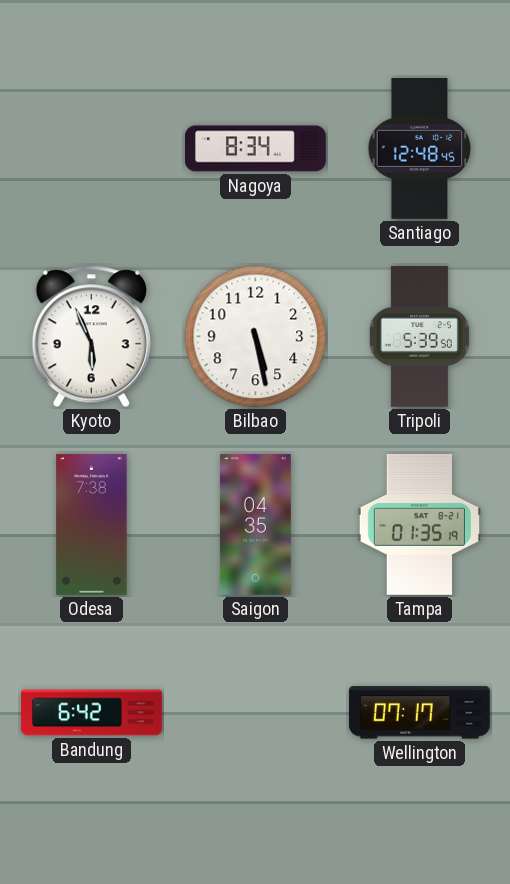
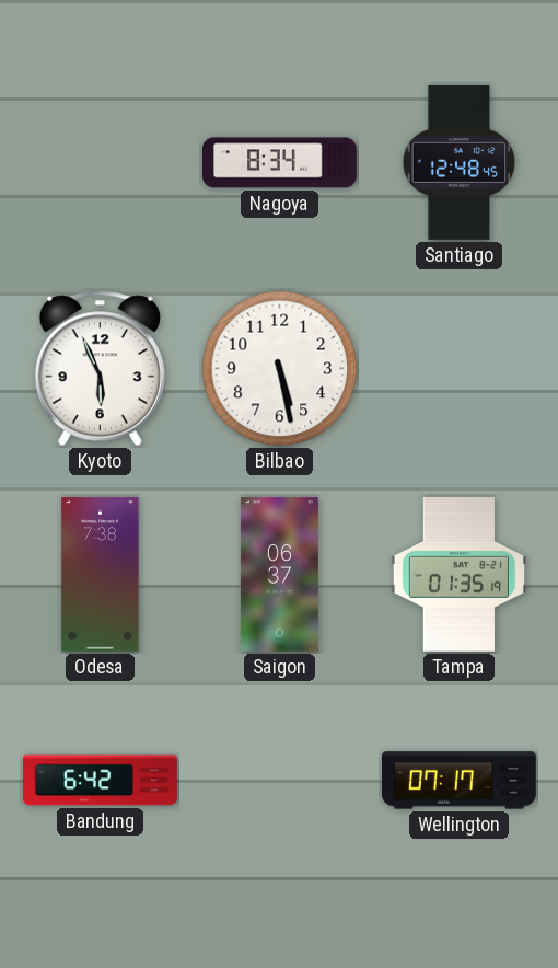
Tripoli: 5:39 -> none (419, 336)
Saigon: 04:35 -> 06:37 (279, 574)
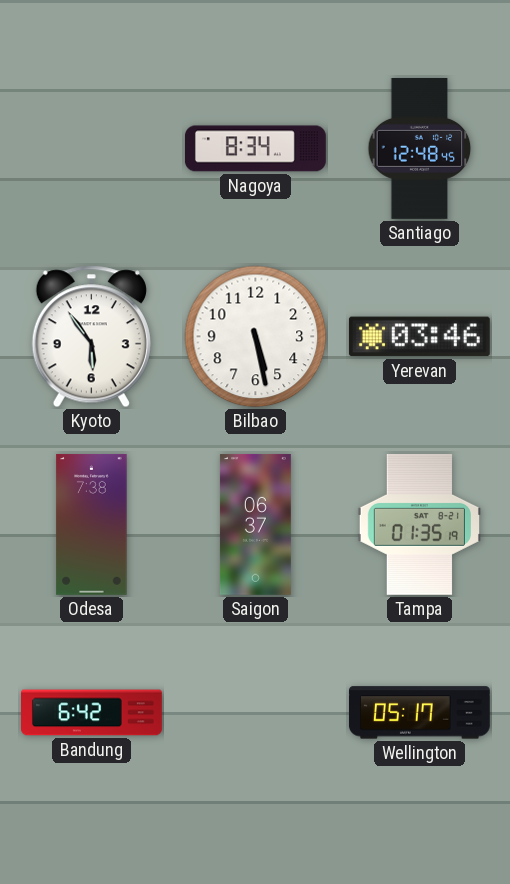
Kyoto: 5:56 -> 5:54 (91, 337)
Yerevan: none -> 03:46 (419, 337)
Wellington: 07:17 -> 05:17 (419, 713)
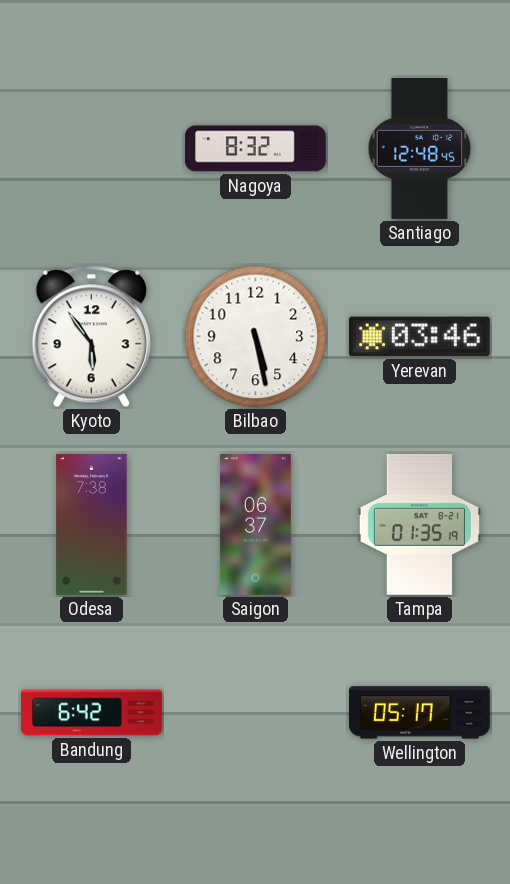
Nagoya: 8:34 -> 8:32 (255, 149)
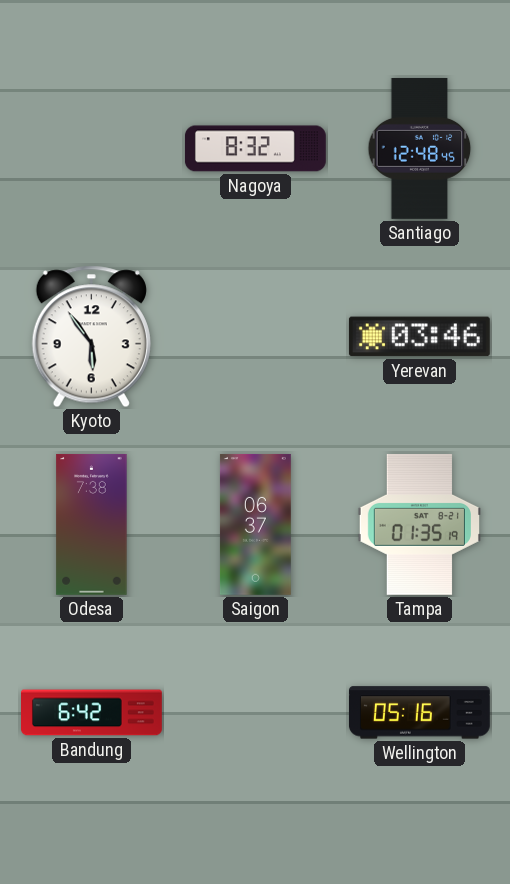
Bilbao: 5:28 -> none (256, 337)
Wellington: 05:17 -> 05:16 (419, 713)
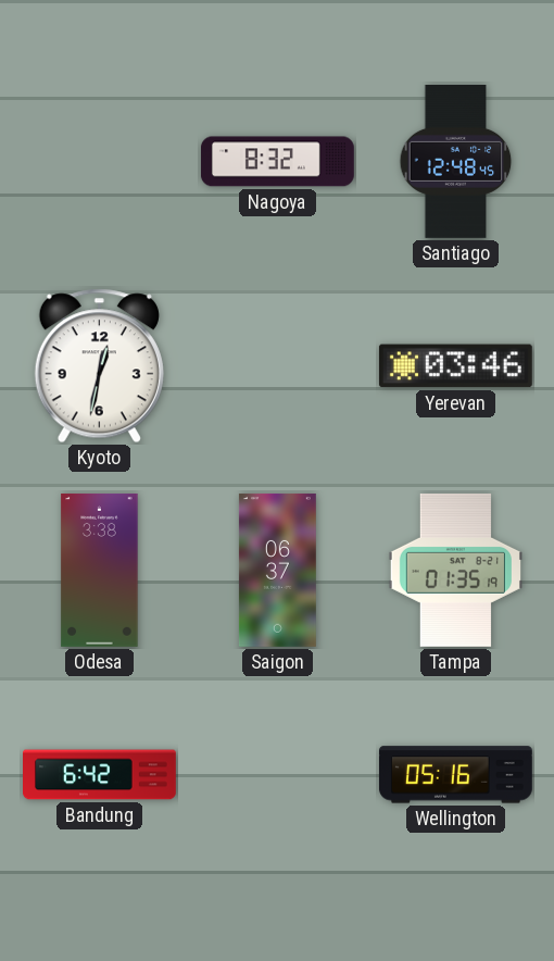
Kyoto: 5:54 -> 12:32 (99, 366)
Odesa: 7:38 -> 3:38 (100, 570)
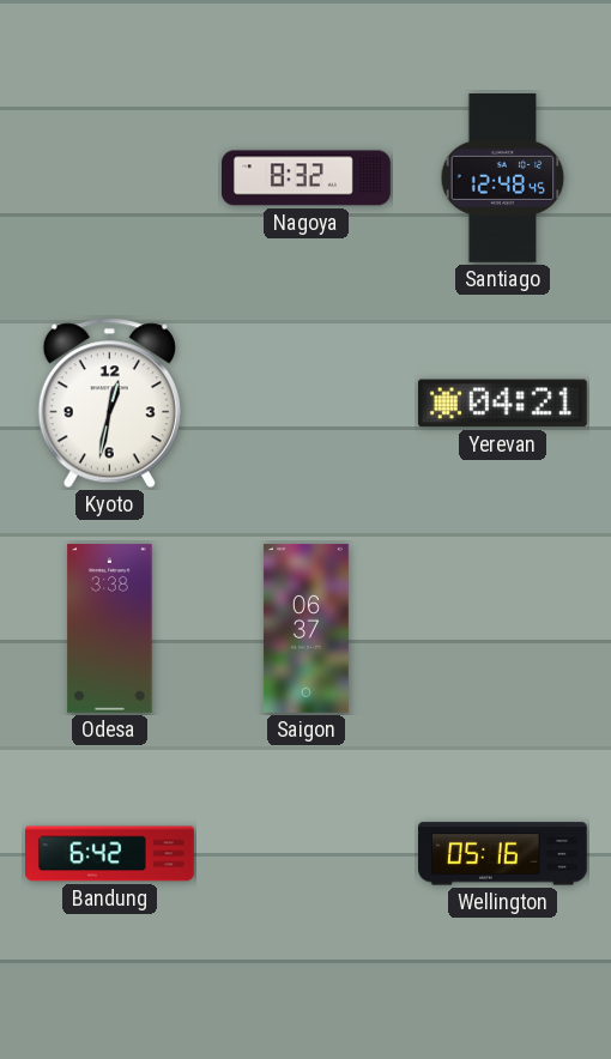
Yerevan: 03:46 -> 04:21 (502, 404)
Tampa: 01:35 -> none (455, 570)
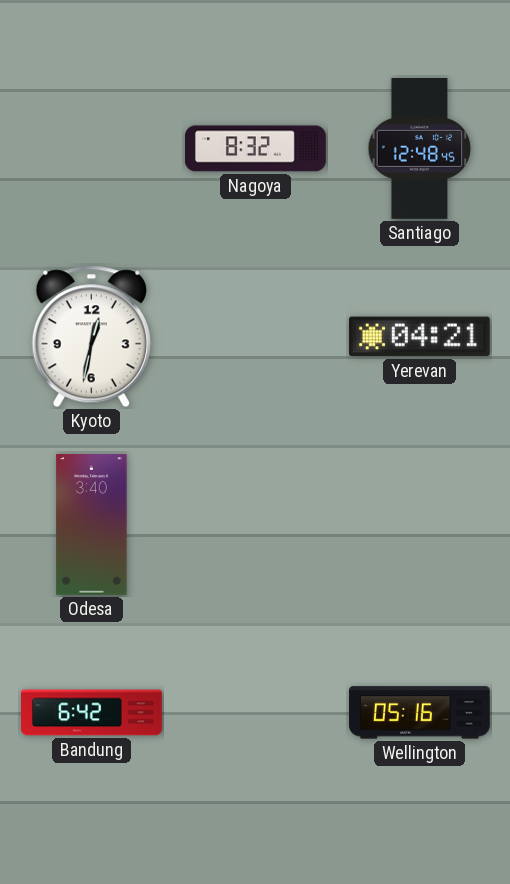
Odesa: 3:38 -> 3:40 (92, 524)
Saigon: 06:37 -> none (305, 628)
